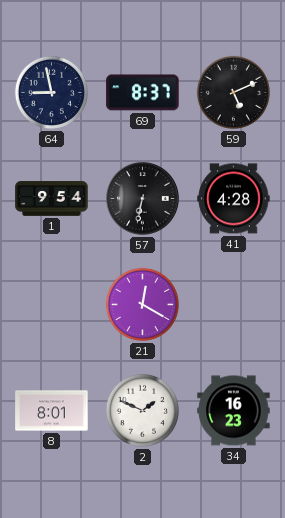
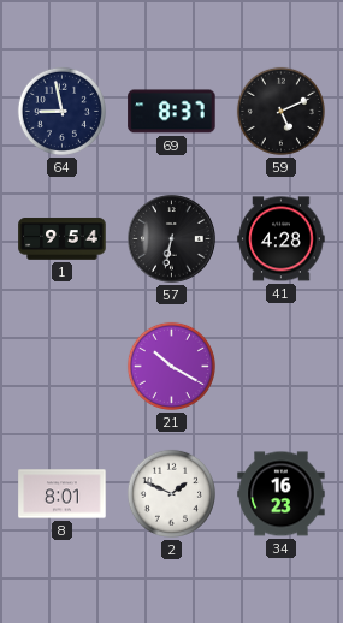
21: 12:20 -> 10:20 (171, 366)
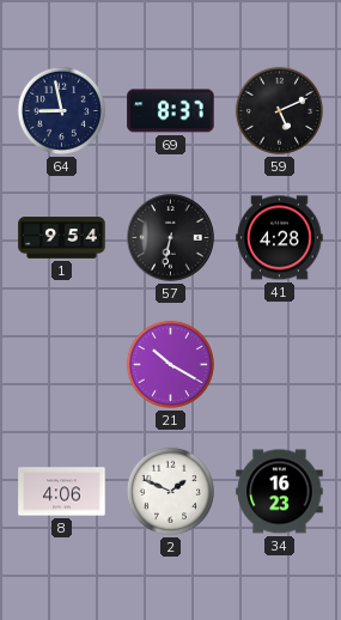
8: 8:01 -> 4:06 (62, 492)
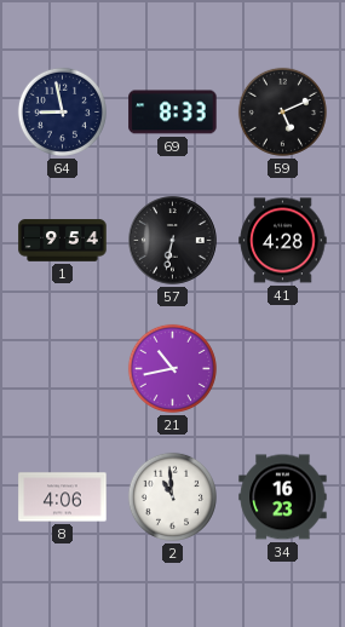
69: 8:37 -> 8:33 (173, 113)
21: 10:20 -> 10:43 (172, 368)
2: 1:49 -> 10:59 (172, 496)
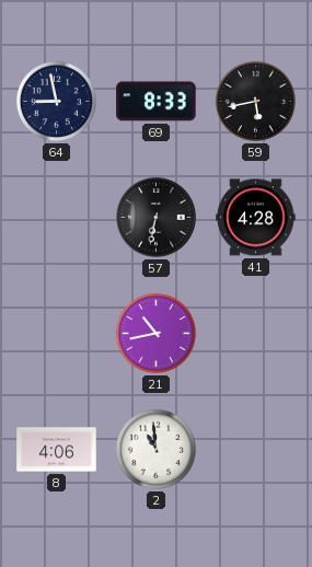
59: 5:11 -> 5:43 (255, 101)
1: 9:54 -> none (63, 241)
34: 16:23 -> none (283, 497)
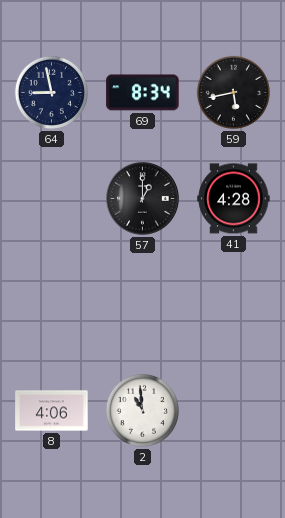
69: 8:33 -> 8:34 (143, 93)
57: 6:32 -> 1:00 (143, 199)
21: 10:43 -> none (155, 333)
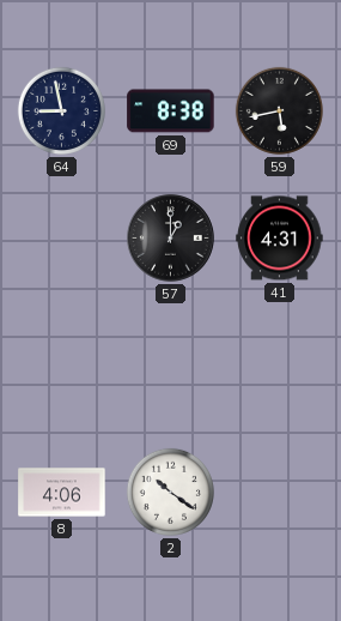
69: 8:34 -> 8:38 (171, 111)
41: 4:28 -> 4:31 (280, 239)
2: 10:59 -> 10:21 (170, 492)
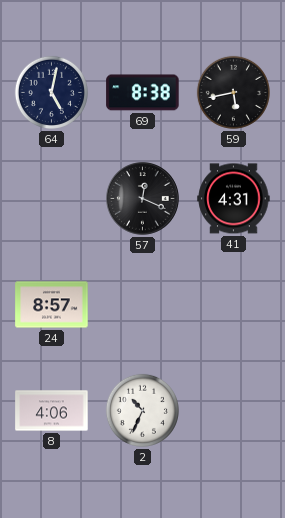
64: 8:58 -> 5:02 (51, 92)
57: 1:00 -> 12:19 (143, 199)
24: none -> 8:57 (52, 305)
2: 10:21 -> 10:34 (142, 410)
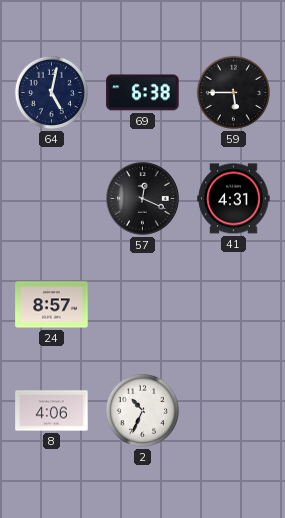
69: 8:38 -> 6:38 (143, 93)
59: 5:43 -> 5:45 (233, 92)
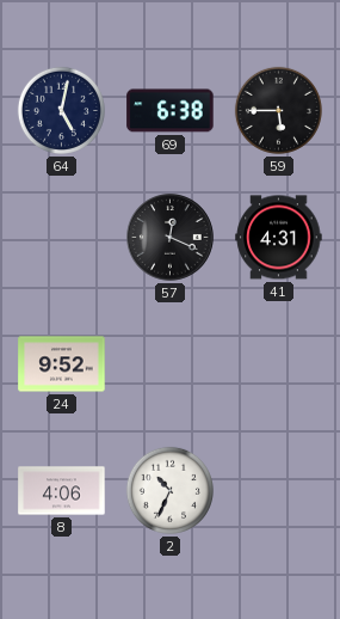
24: 8:57 -> 9:52 (62, 364)
